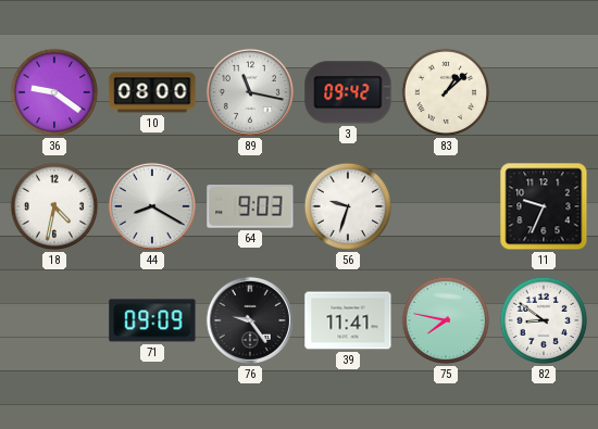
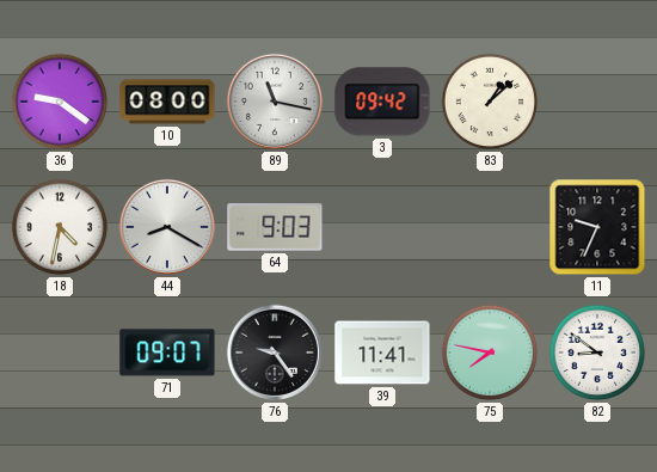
56: 9:33 -> none (348, 206)
71: 09:09 -> 09:07 (167, 353)
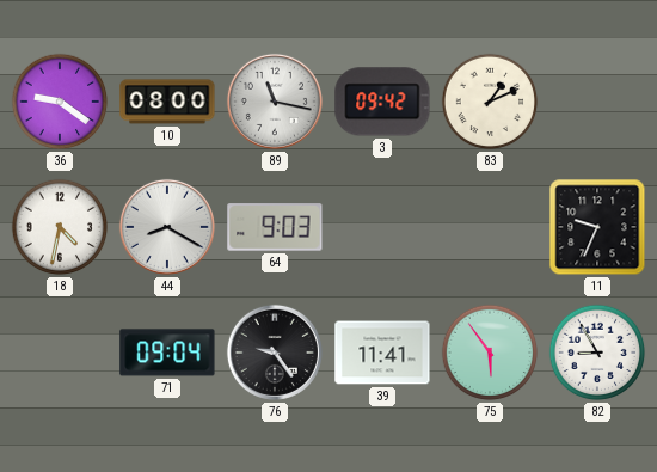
83: 1:08 -> 1:11 (490, 102)
71: 09:07 -> 09:04 (167, 353)
75: 7:47 -> 5:54 (490, 353)
82: 8:51 -> 8:55 (597, 353)
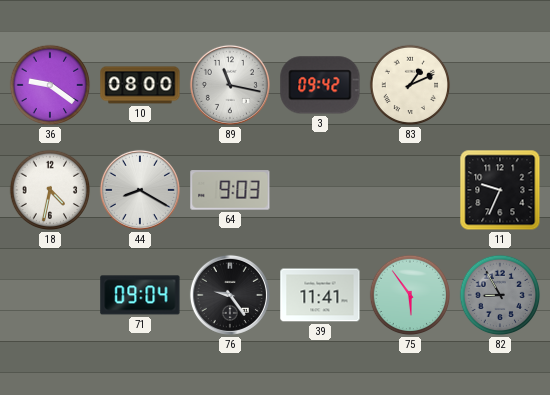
82 dial: white -> grey (500, 295)
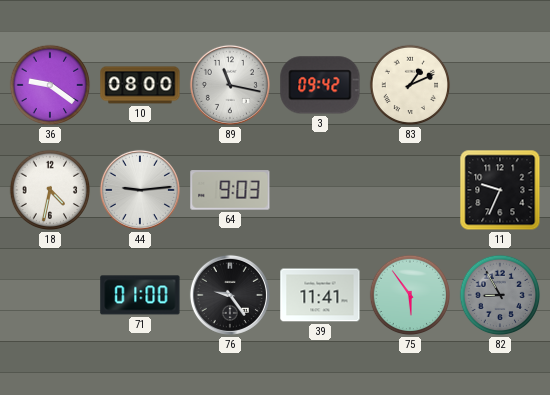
44: 8:20 -> 9:14 (140, 190)
71: 09:04 -> 01:00 (140, 295)
